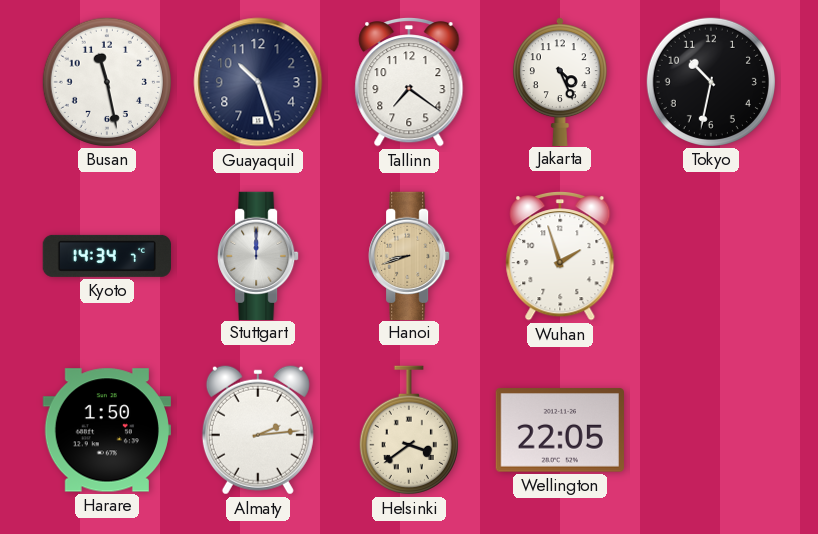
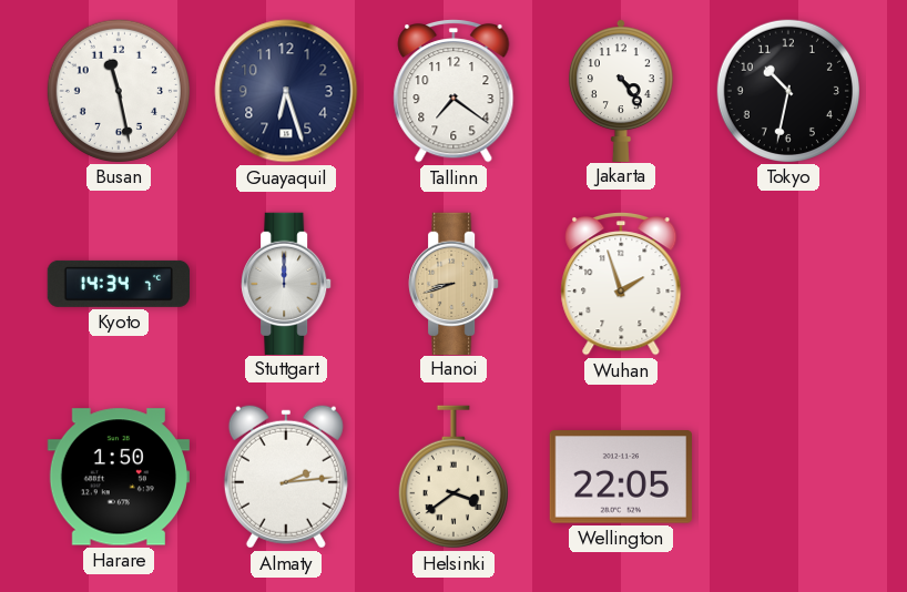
Guayaquil: 10:27 -> 6:27 (286, 91)
Jakarta: 4:26 -> 4:24 (621, 90)
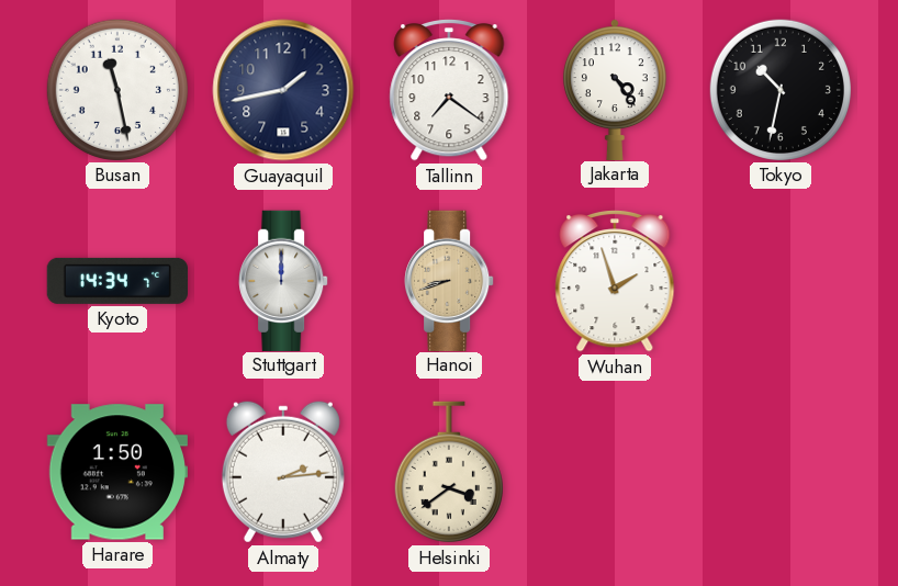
Guayaquil: 6:27 -> 1:43 (283, 90)
Wellington: 22:05 -> none (621, 477)
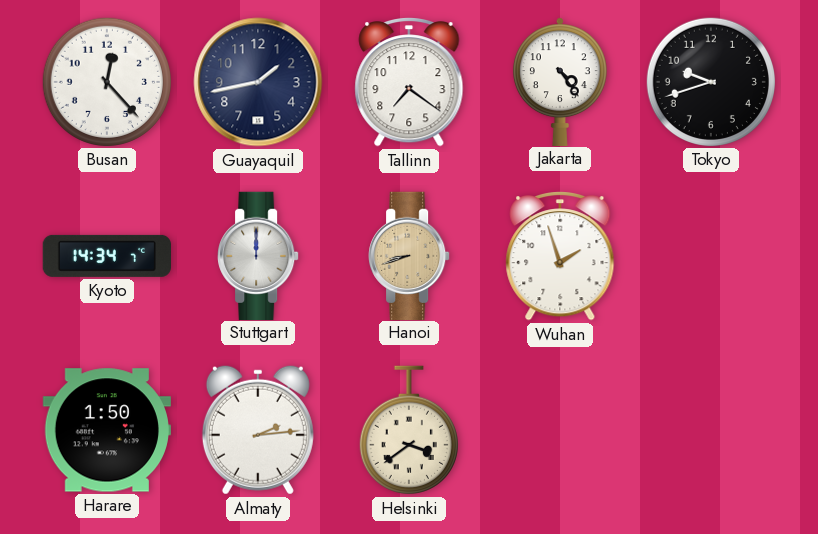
Busan: 11:28 -> 12:23 (106, 81)
Tokyo: 10:32 -> 9:42 (710, 81)
